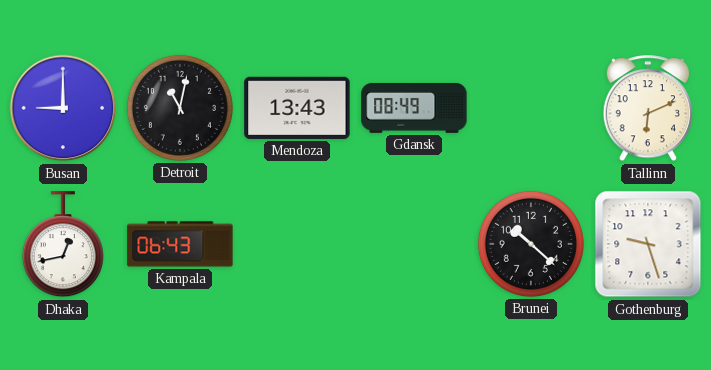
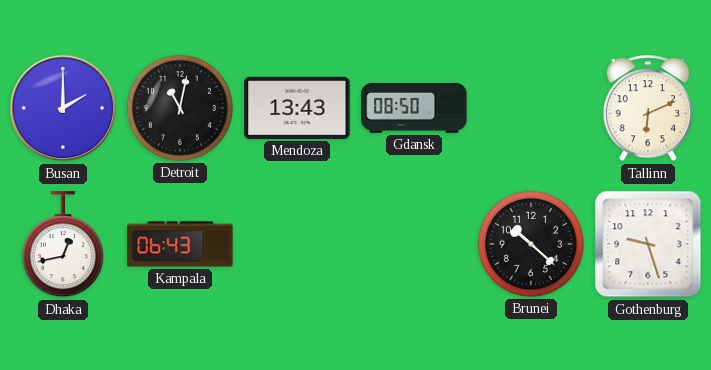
Busan: 9:00 -> 2:00 (63, 108)
Gdansk: 08:49 -> 08:50 (414, 108)
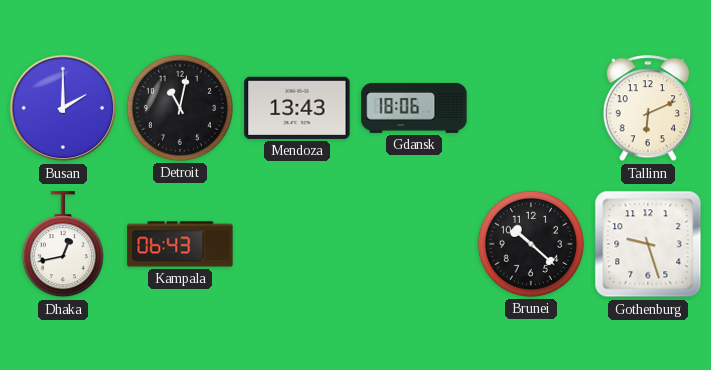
Gdansk: 08:50 -> 18:06 (414, 108)
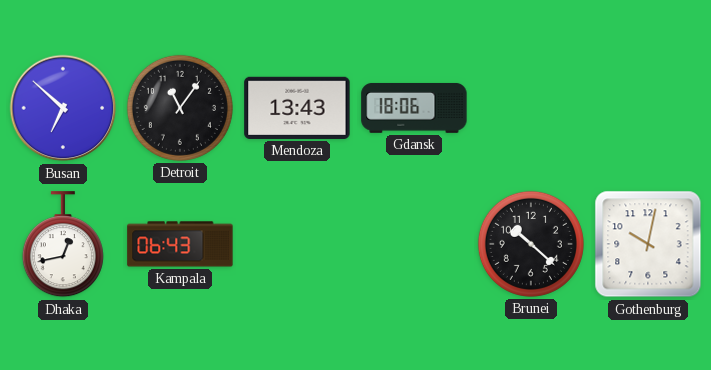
Busan: 2:00 -> 6:52 (63, 108)
Detroit: 11:02 -> 11:06 (180, 108)
Tallinn: 6:11 -> none (648, 109)
Gothenburg: 9:27 -> 10:02 (648, 244)
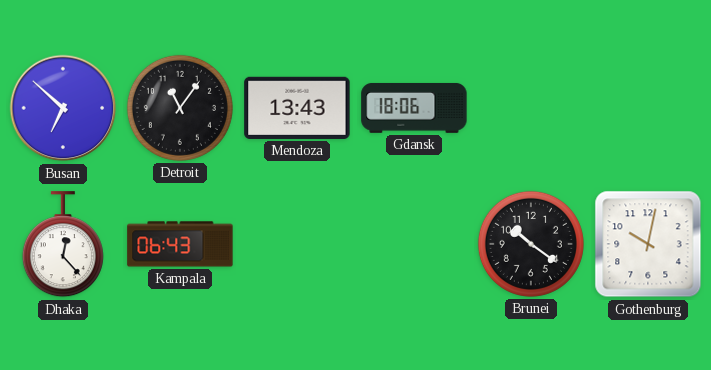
Dhaka: 12:43 -> 12:23 (63, 245)
Brunei: 10:22 -> 10:21 (531, 244)
